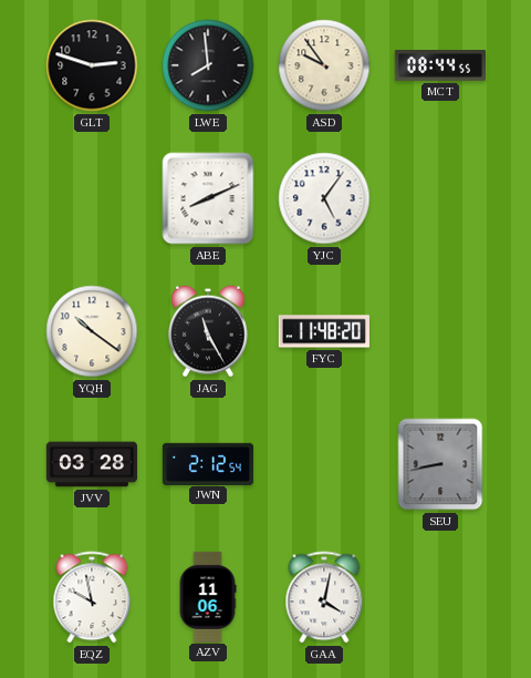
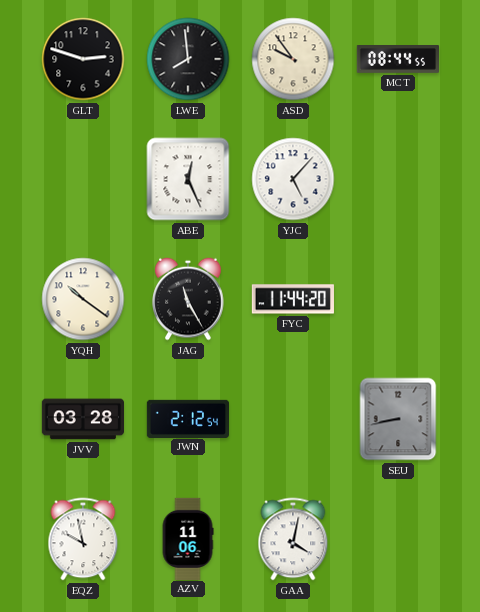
ABE: 8:11 -> 12:26 (188, 179)
YJC: 5:06 -> 5:07 (293, 179)
FYC: 11:48 -> 11:44 (293, 299)
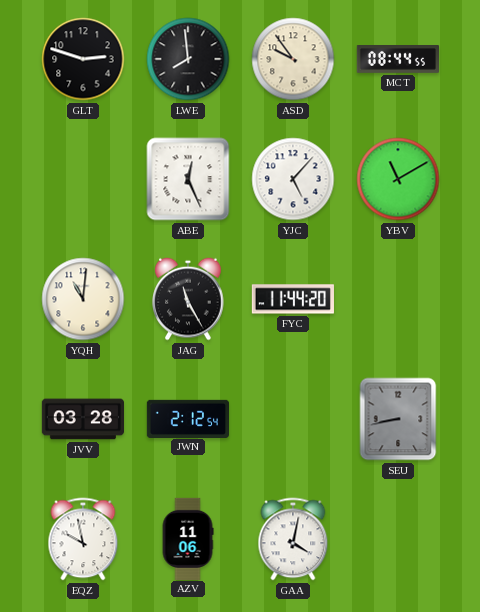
YBV: none -> 11:10 (398, 179)
YQH: 10:21 -> 11:01 (83, 299)
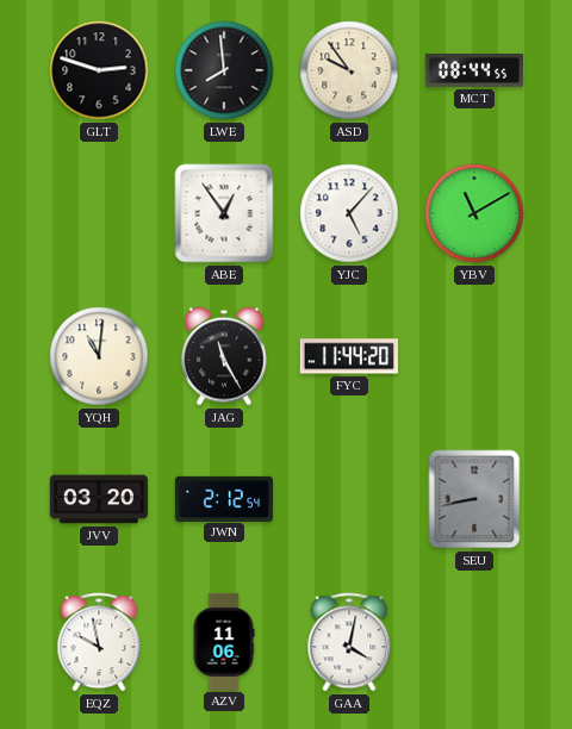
ABE: 12:26 -> 12:54 (224, 213)
JVV: 03:28 -> 03:20 (98, 499)
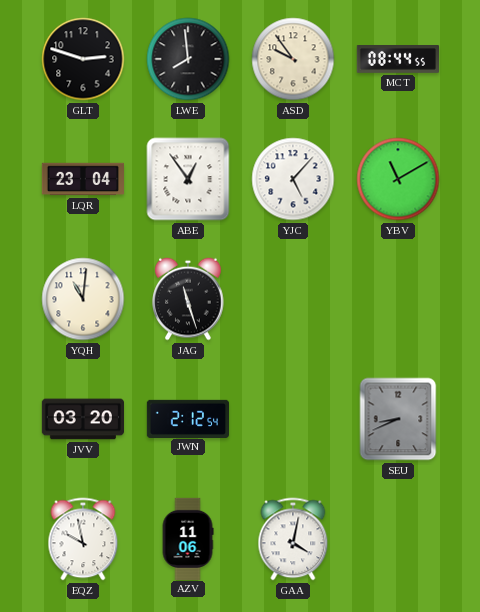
LQR: none -> 23:04 (82, 179)
JAG: 11:25 -> 11:27 (188, 299)
FYC: 11:44 -> none (349, 356)
SEU: 8:43 -> 8:41 (398, 419)
